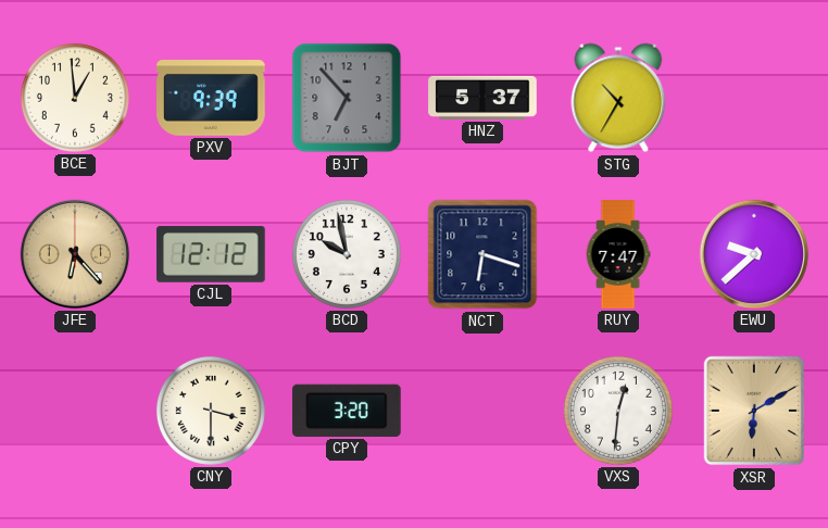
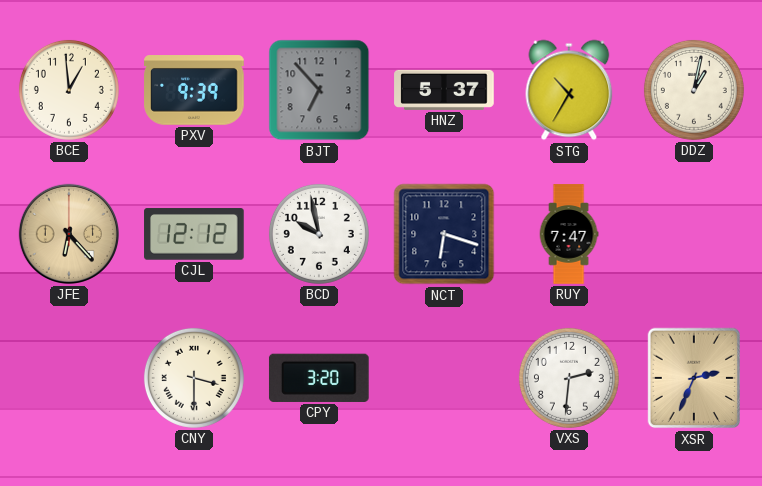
DDZ: none -> 1:02 (694, 90)
EWU: 9:38 -> none (754, 254)
VXS: 12:31 -> 2:31 (569, 378)
XSR: 6:10 -> 2:34 (694, 378)
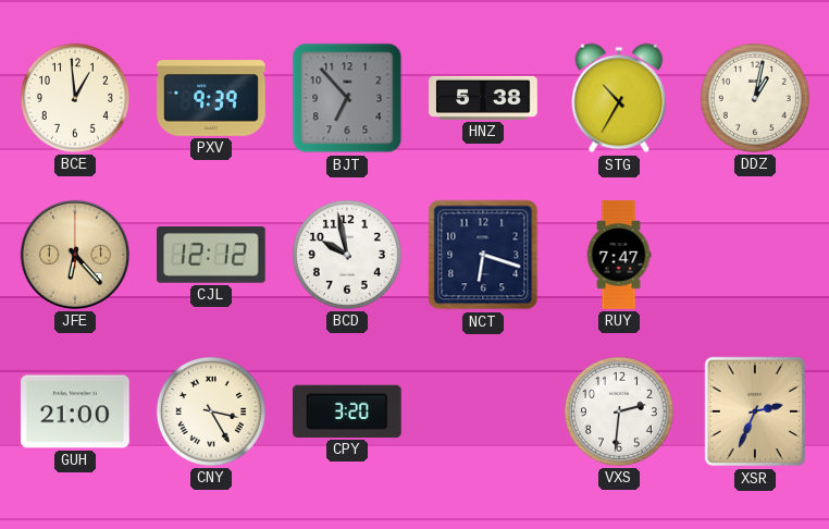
HNZ: 5:37 -> 5:38 (483, 98)
GUH: none -> 21:00 (75, 411)
CNY: 3:30 -> 3:25 (211, 411)
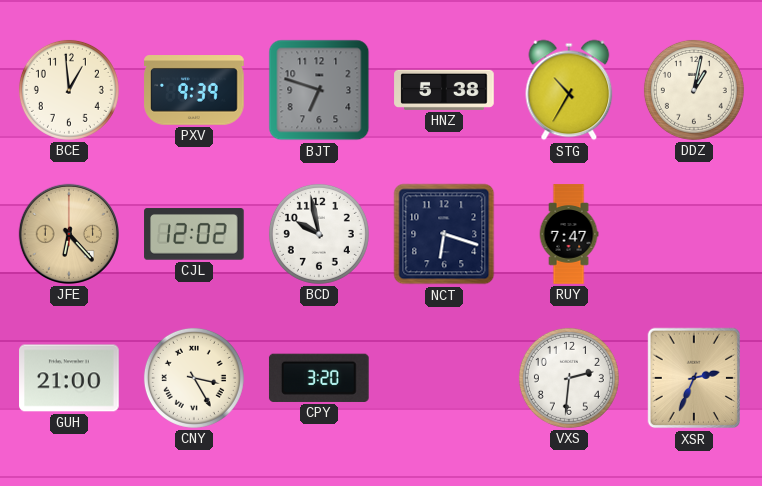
BJT: 6:53 -> 6:48 (319, 90)
CJL: 12:12 -> 12:02 (194, 234)
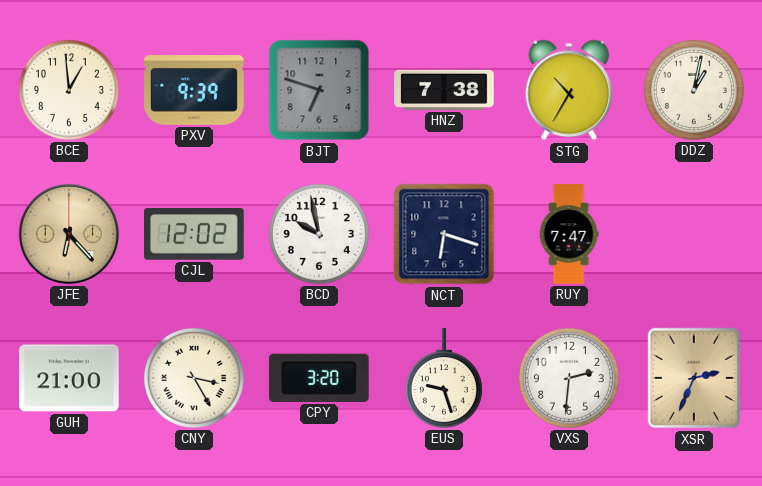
HNZ: 5:38 -> 7:38 (444, 90)
EUS: none -> 9:27 (444, 378)
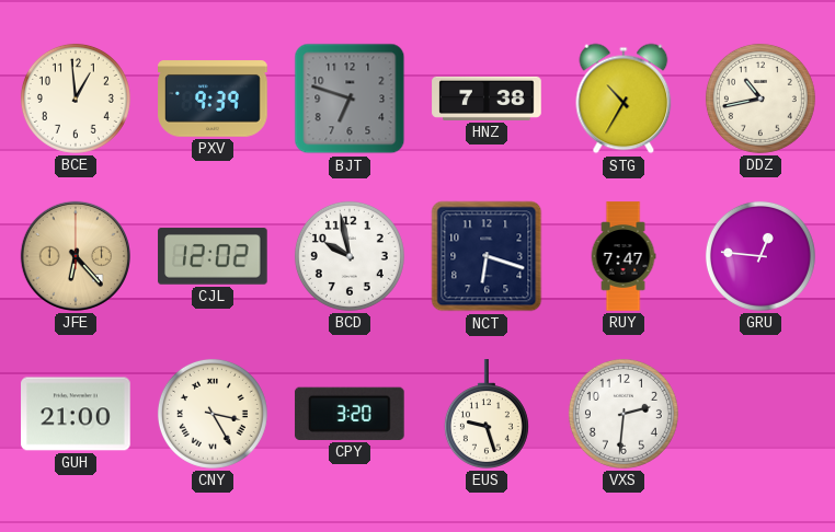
DDZ: 1:02 -> 10:43 (760, 99)
GRU: none -> 12:46 (760, 256)
XSR: 2:34 -> none (694, 378)
